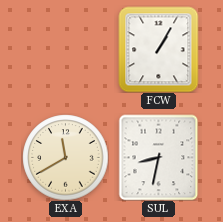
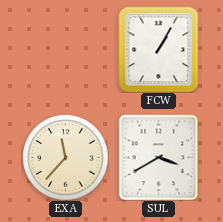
EXA: 11:40 -> 11:37 (65, 157)
SUL: 8:32 -> 3:40 (159, 157)
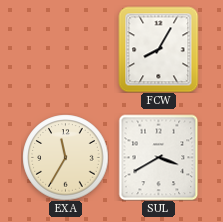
FCW: 1:05 -> 8:05 (159, 49)
EXA: 11:37 -> 11:35 (65, 157)
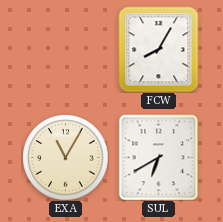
EXA: 11:35 -> 11:05 (65, 157)
SUL: 3:40 -> 6:40 (159, 157)
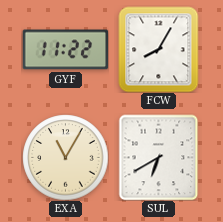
GYF: none -> 11:22 (65, 50)
